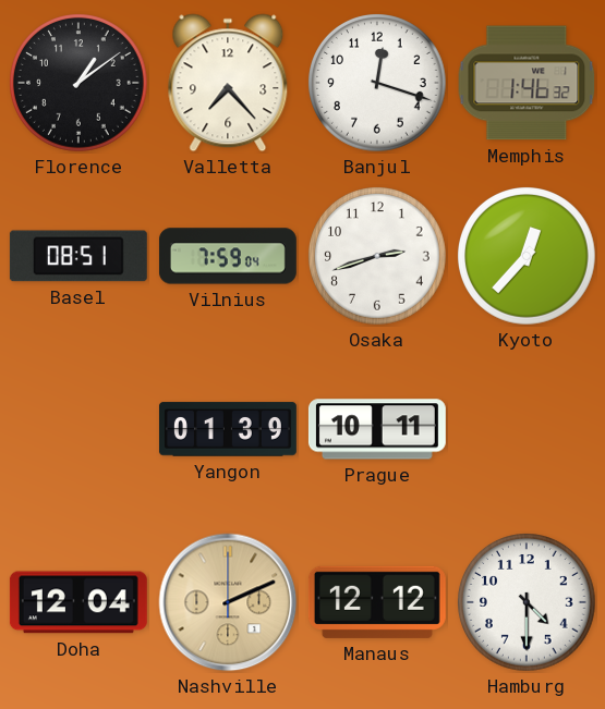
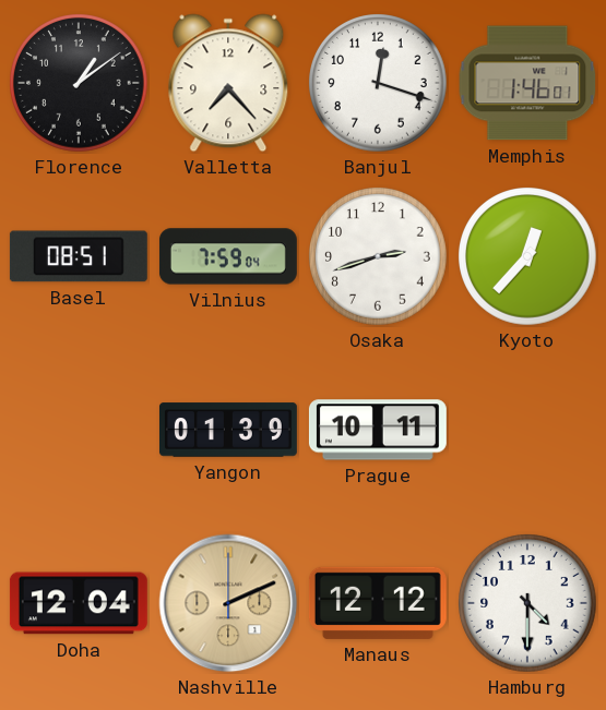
Memphis: 1:46:32 -> 1:46:01 (527, 83)
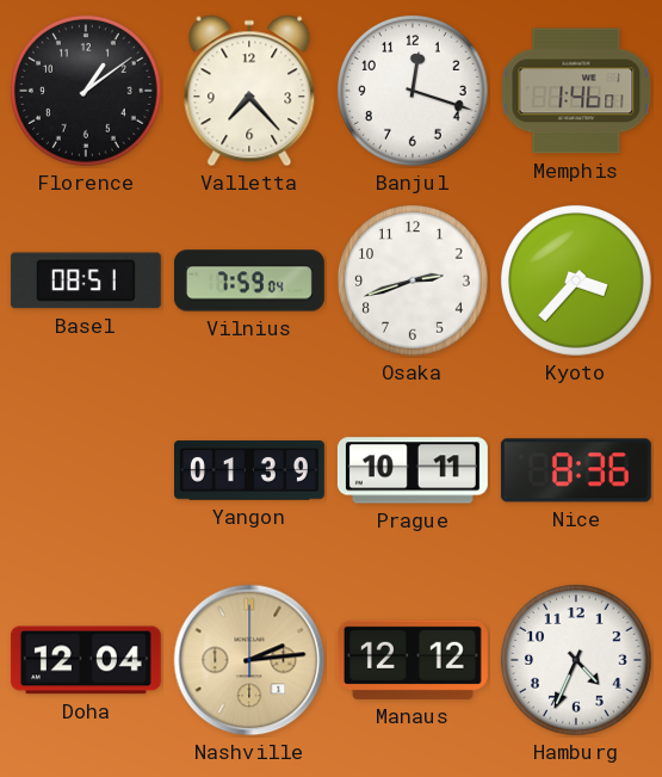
Kyoto: 12:37 -> 3:37 (577, 282)
Nice: none -> 8:36 (576, 470)
Nashville: 2:11 -> 2:14 (249, 660)
Hamburg: 4:30 -> 4:34 (577, 661)
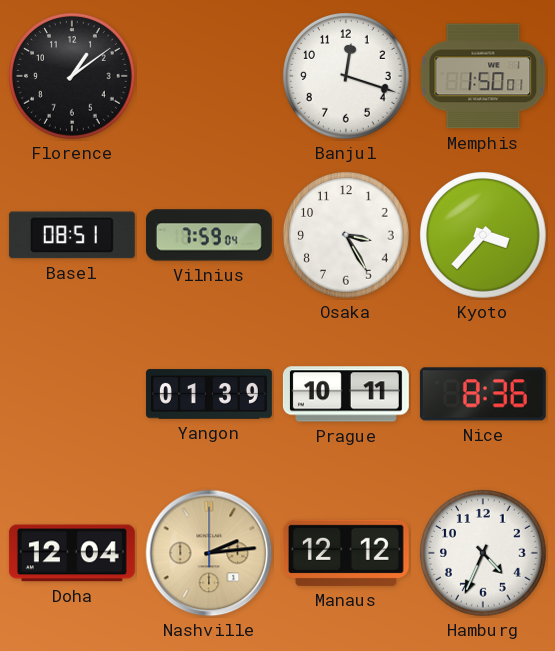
Valletta: 7:23 -> none (249, 91)
Memphis: 1:46 -> 1:50 (483, 76)
Osaka: 2:42 -> 3:25 (347, 236)
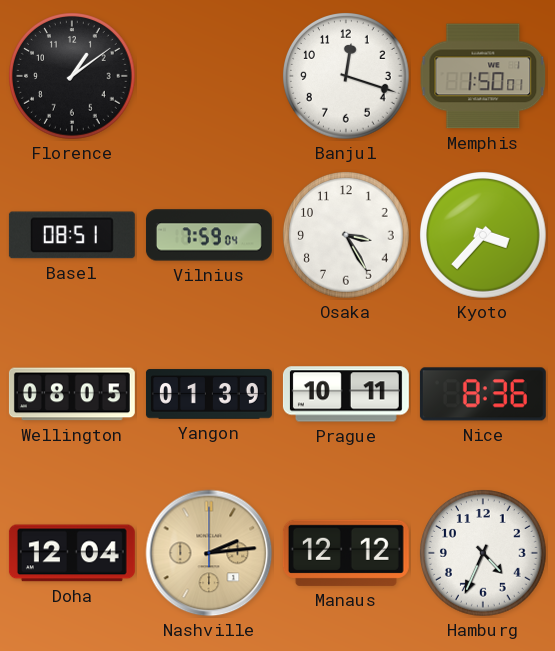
Wellington: none -> 08:05 (72, 394)
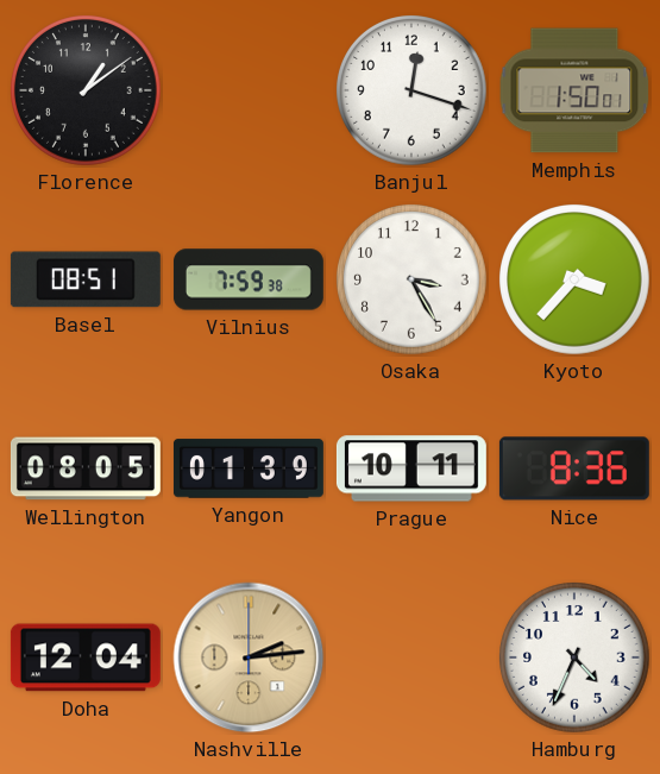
Vilnius: 7:59:04 -> 7:59:38 (249, 279)
Manaus: 12:12 -> none (346, 553)
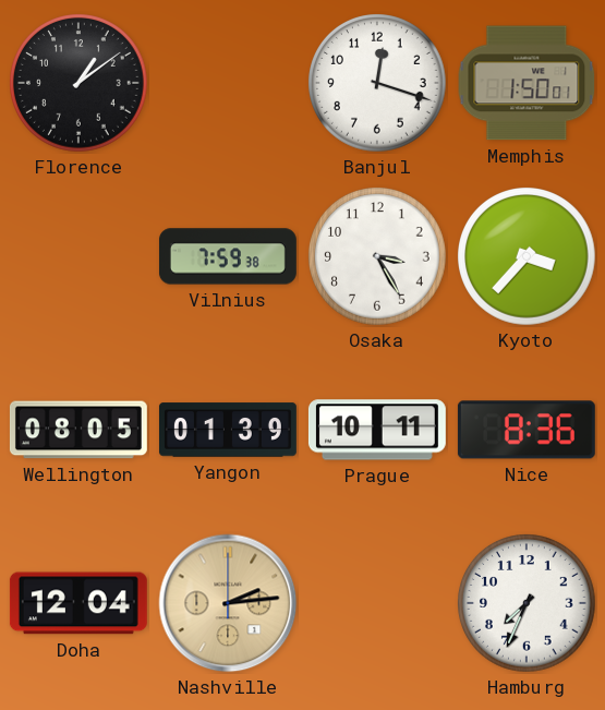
Basel: 08:51 -> none (86, 279)
Hamburg: 4:34 -> 7:34 (528, 604)
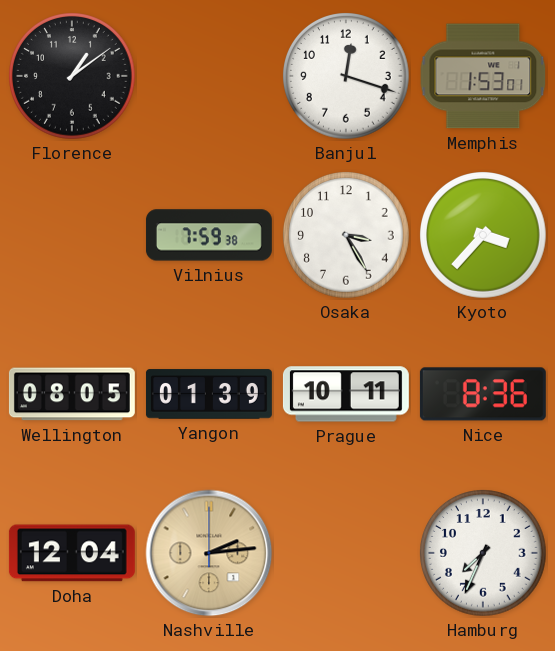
Memphis: 1:50 -> 1:53 (483, 76)
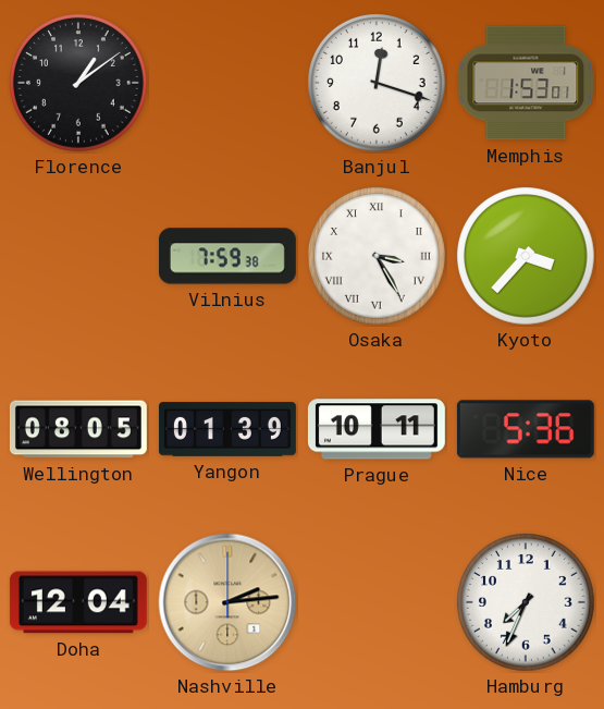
Osaka numerals: Arabic -> Roman (378, 257)
Nice: 8:36 -> 5:36 (526, 429)
